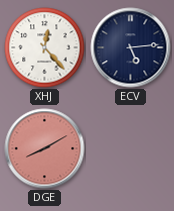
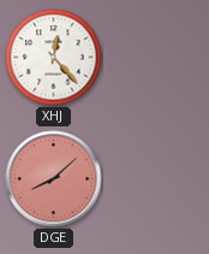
ECV: 5:14 -> none (131, 48)
DGE: 8:10 -> 8:08 (54, 179)
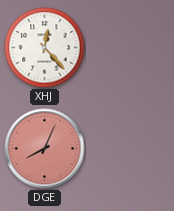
DGE: 8:08 -> 8:04 (45, 149)
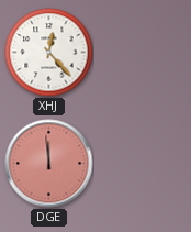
DGE: 8:04 -> 11:59 (49, 164)
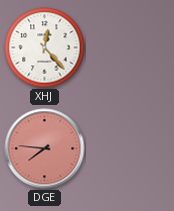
DGE: 11:59 -> 7:46 (45, 149)
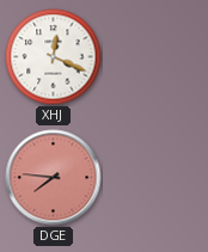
XHJ: 12:23 -> 12:19 (54, 57)
